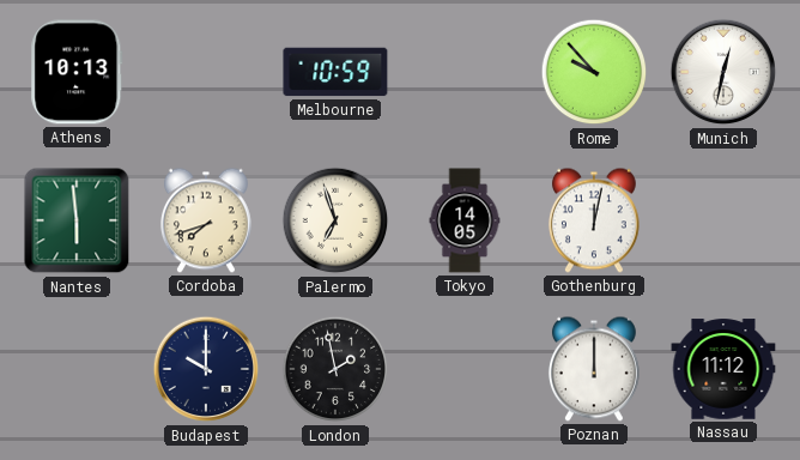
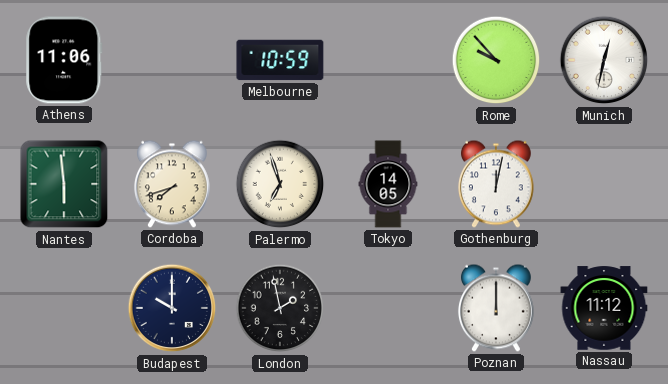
Athens: 10:13 -> 11:06 (64, 60)
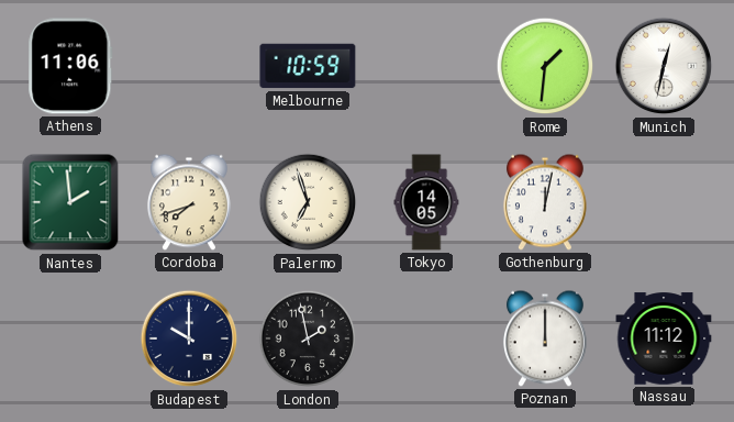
Rome: 9:53 -> 1:31 (545, 66)
Nantes: 5:59 -> 1:59 (70, 202)
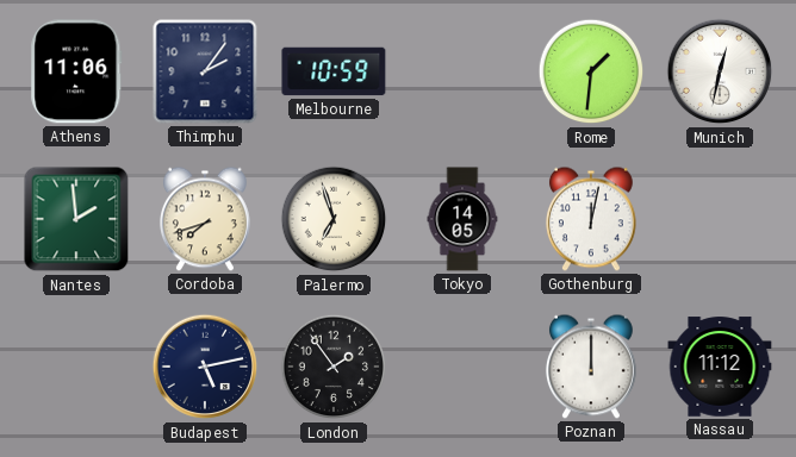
Thimphu: none -> 2:06 (205, 71)
Budapest: 10:00 -> 5:13 (205, 367)
London: 1:58 -> 1:54 (334, 367)
